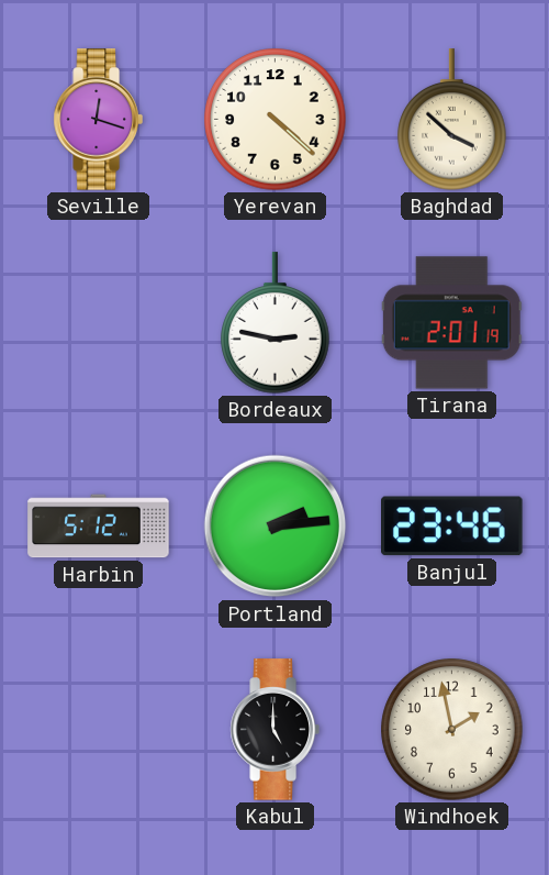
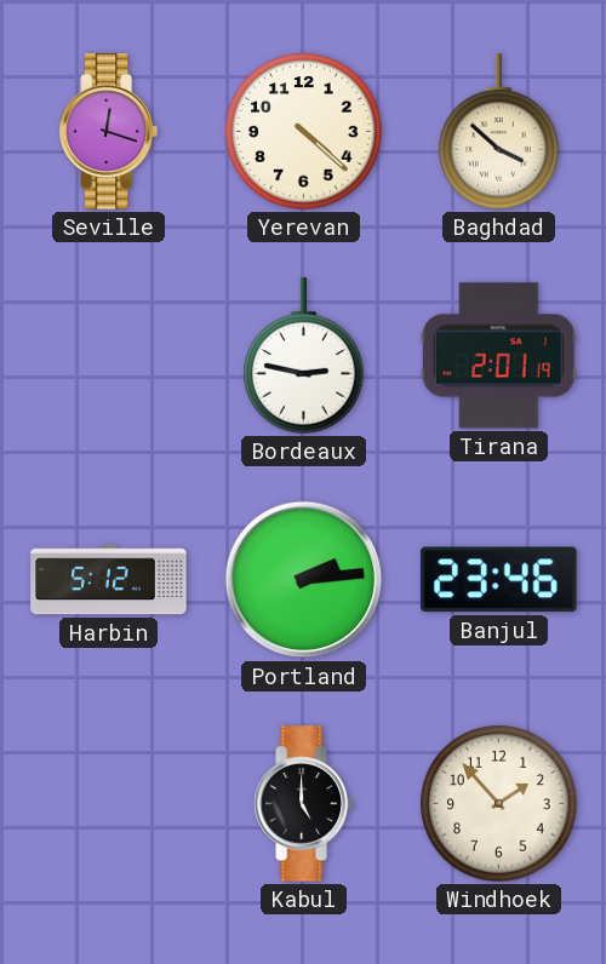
Windhoek: 1:58 -> 1:53 (499, 804)
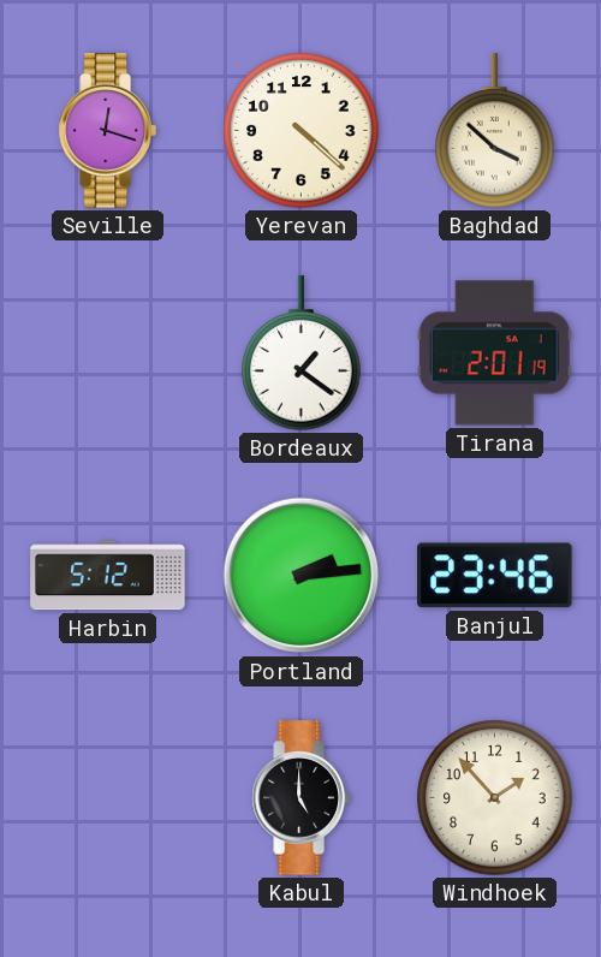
Bordeaux: 2:47 -> 1:21 (302, 353)
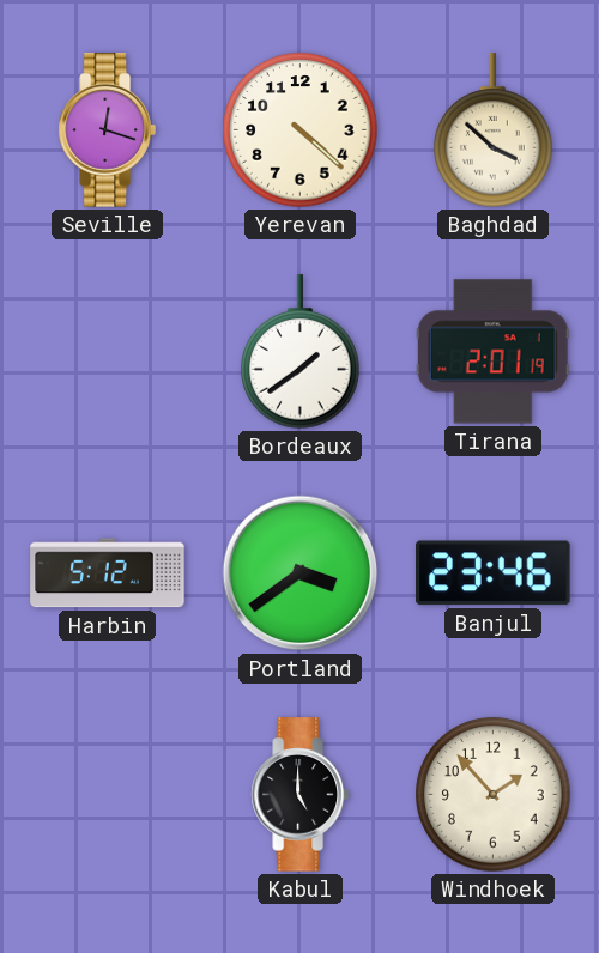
Bordeaux: 1:21 -> 1:39 (301, 352)
Portland: 2:14 -> 3:39 (301, 573)
